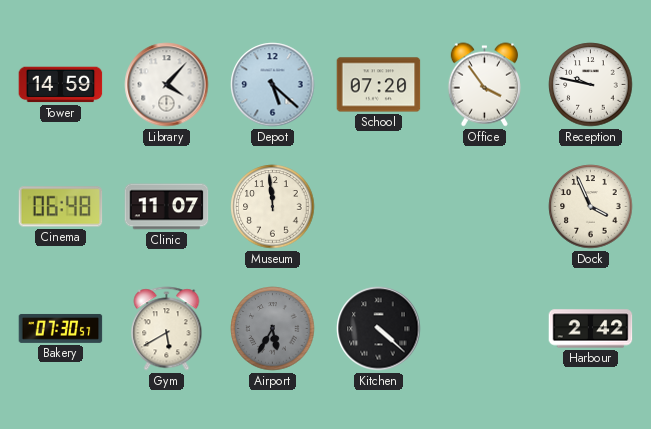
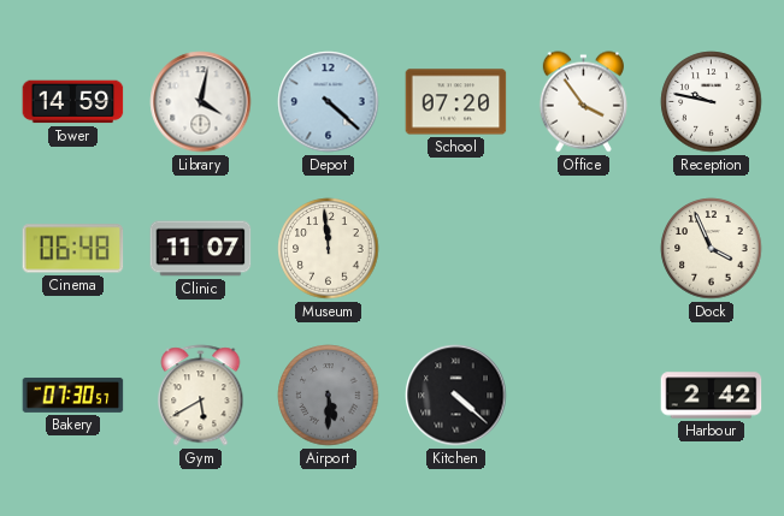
Library: 4:07 -> 4:02 (201, 102)
Depot: 5:22 -> 4:22 (329, 102)
Airport: 5:35 -> 5:30 (329, 396)
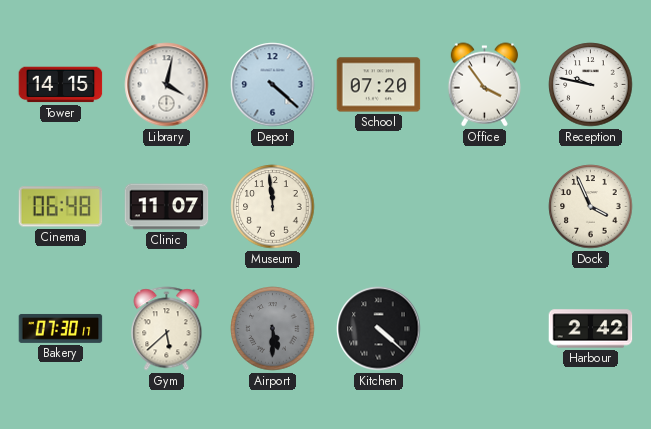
Tower: 14:59 -> 14:15 (61, 85)
Bakery: 07:30:57 -> 07:30:17 (61, 328)
Gym: 5:40 -> 5:38 (167, 329)
